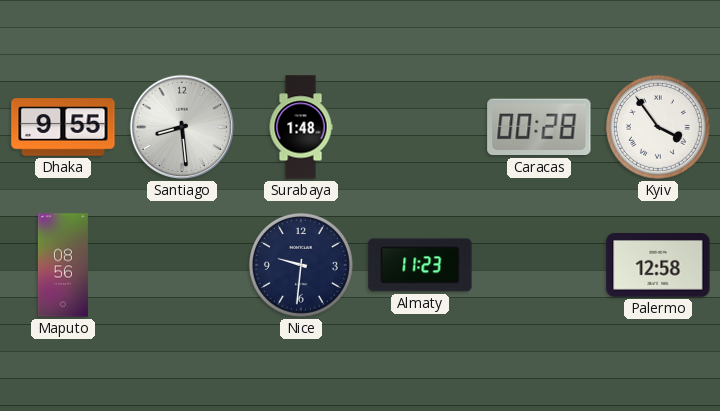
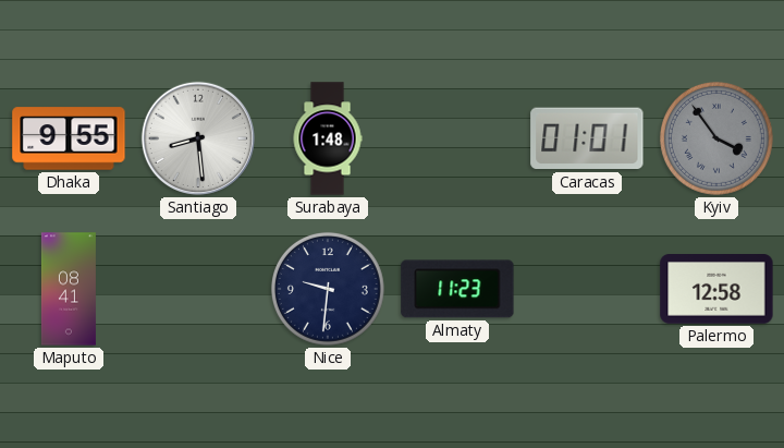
Caracas: 00:28 -> 01:01 (587, 138)
Kyiv dial: white -> grey (716, 138)
Maputo: 08:56 -> 08:41 (69, 289)
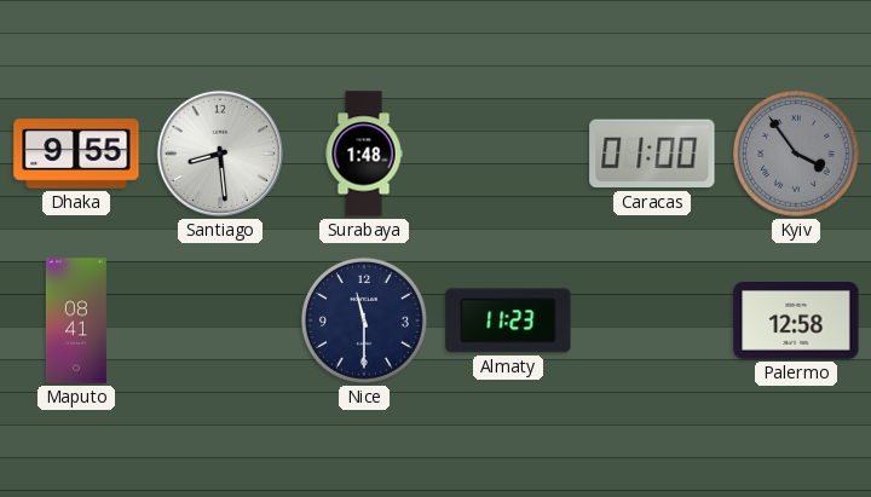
Caracas: 01:01 -> 01:00 (652, 154)
Nice: 9:31 -> 11:30 (364, 320)
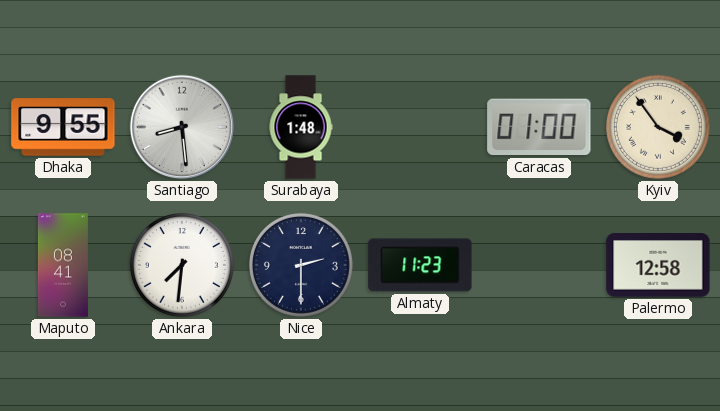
Kyiv dial: grey -> cream (658, 127)
Ankara: none -> 7:31 (182, 265)
Nice: 11:30 -> 2:30 (301, 265)
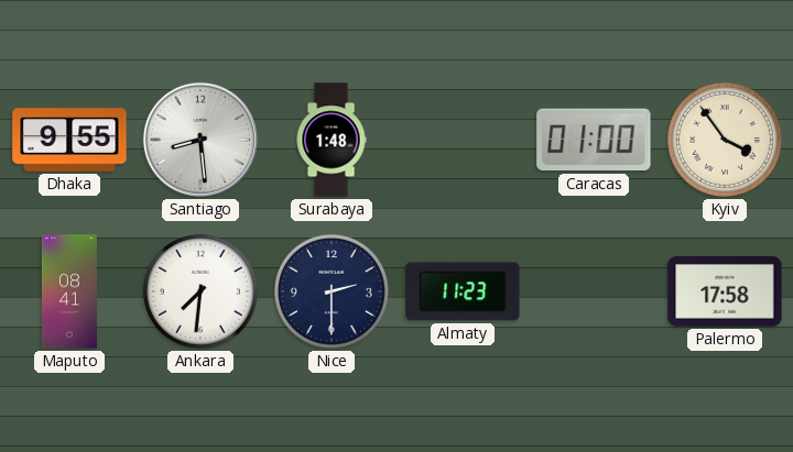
Palermo: 12:58 -> 17:58 (725, 291)
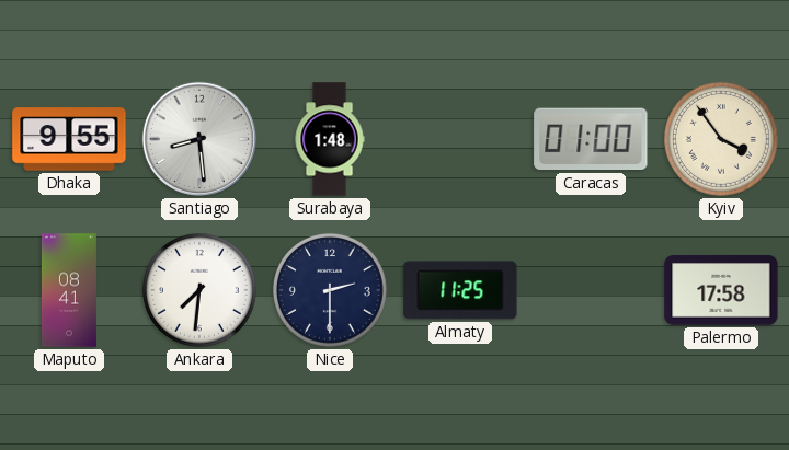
Almaty: 11:23 -> 11:25 (460, 290)
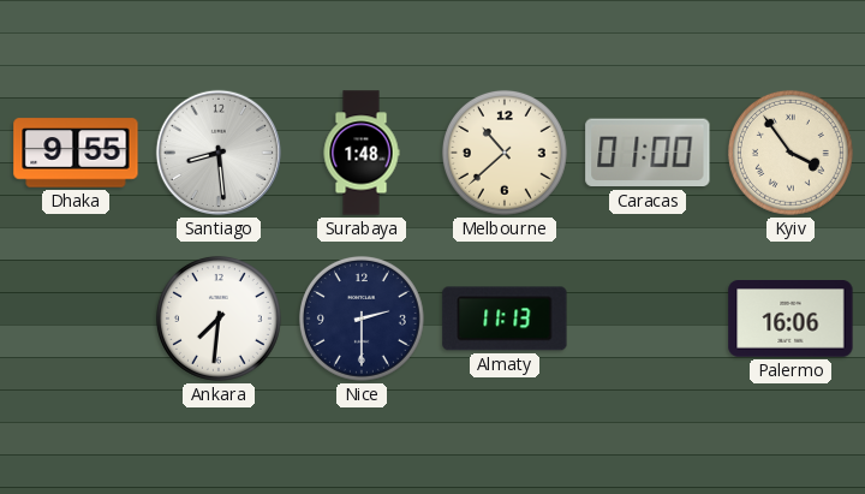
Melbourne: none -> 10:38 (505, 153)
Maputo: 08:41 -> none (69, 290)
Almaty: 11:25 -> 11:13 (505, 319)
Palermo: 17:58 -> 16:06 (791, 319)
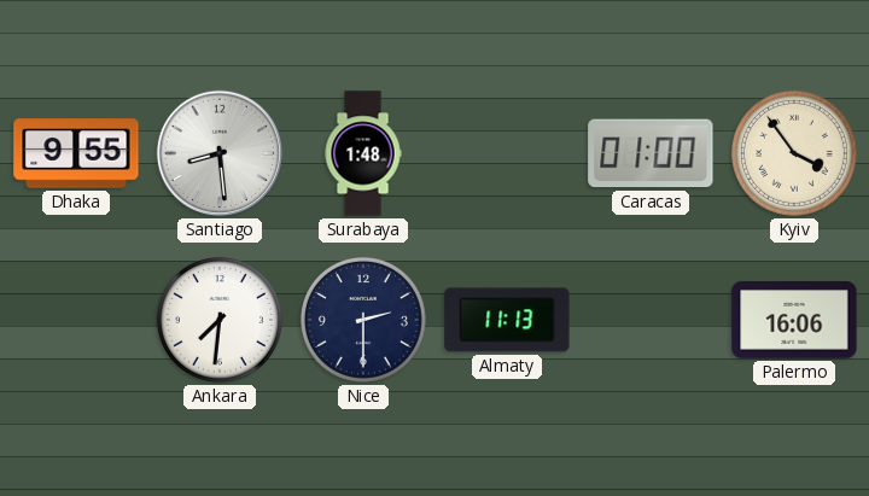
Melbourne: 10:38 -> none (505, 153)
